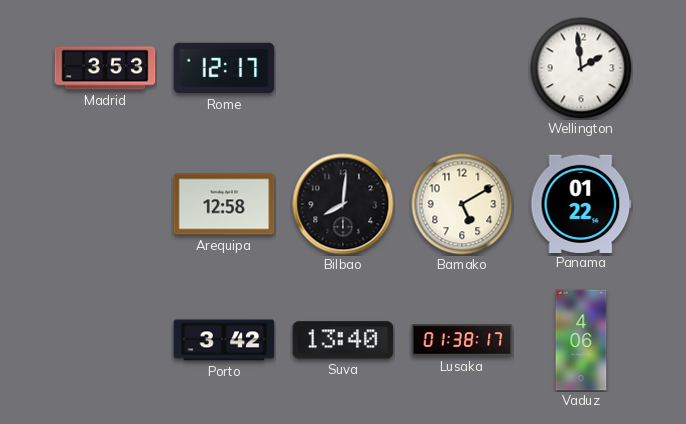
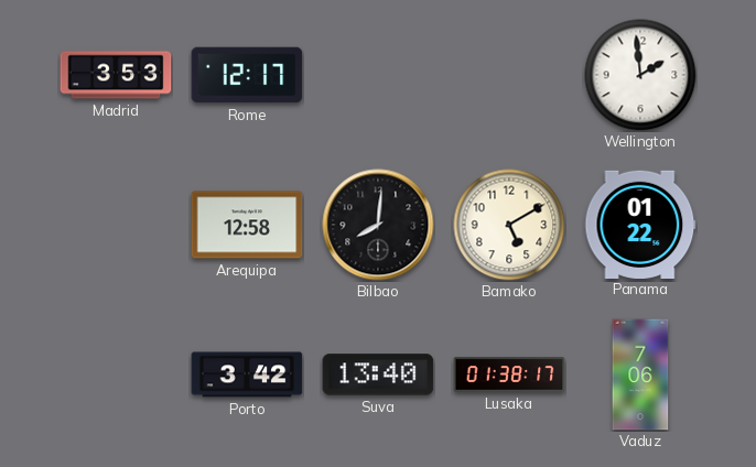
Vaduz: 4:06 -> 7:06 (640, 374)
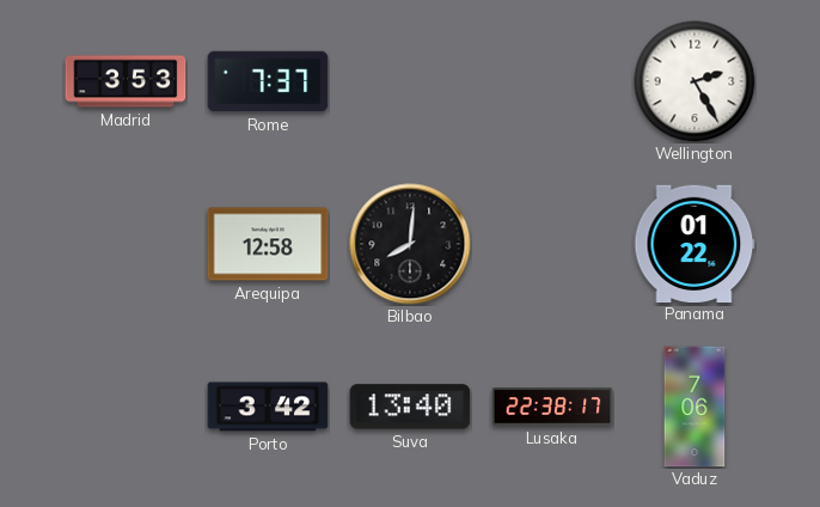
Rome: 12:17 -> 7:37 (268, 81)
Wellington: 1:59 -> 2:25 (694, 81)
Bamako: 5:10 -> none (509, 225)
Lusaka: 01:38 -> 22:38 (552, 407)
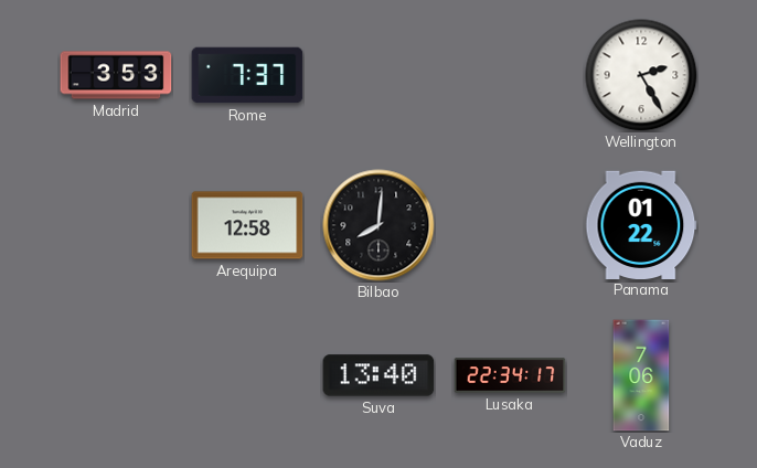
Porto: 3:42 -> none (268, 407)
Lusaka: 22:38 -> 22:34 (510, 375)
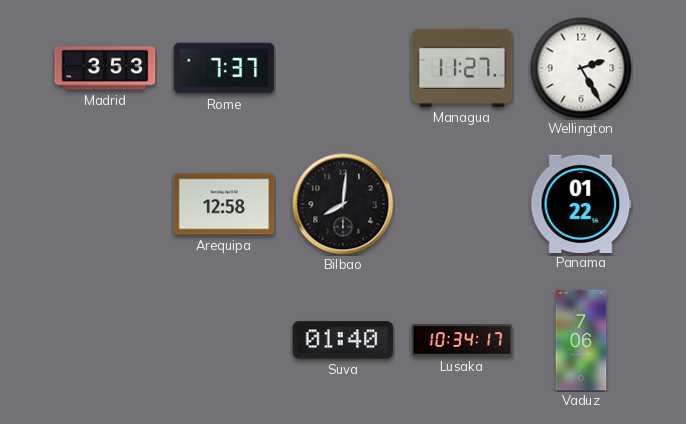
Managua: none -> 11:27 (462, 68)
Suva: 13:40 -> 01:40 (343, 340)
Lusaka: 22:34 -> 10:34 (462, 340)
